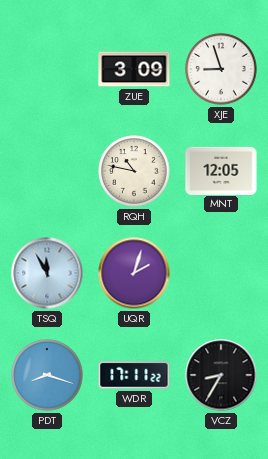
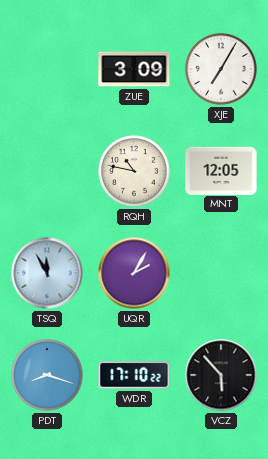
XJE: 8:57 -> 7:05 (221, 69)
UQR: 2:03 -> 2:05 (134, 273)
WDR: 17:11 -> 17:10 (134, 375)
VCZ: 8:35 -> 5:53 (221, 375)
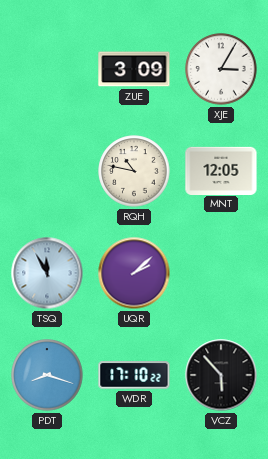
XJE: 7:05 -> 3:05 (221, 69)
UQR: 2:05 -> 2:08 (134, 273)
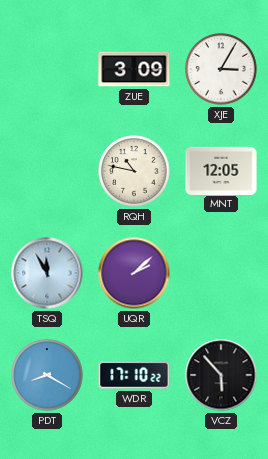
PDT: 8:18 -> 8:20 (47, 375)
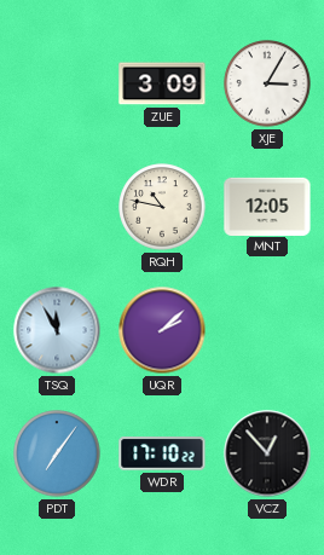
PDT: 8:20 -> 7:06 (57, 453)
VCZ: 5:53 -> 12:53 (267, 453)
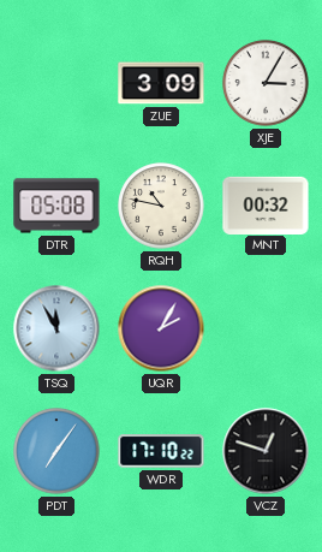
DTR: none -> 05:08 (56, 206)
MNT: 12:05 -> 00:32 (266, 204)
UQR: 2:08 -> 2:05 (161, 328)
VCZ: 12:53 -> 12:48 (266, 451)
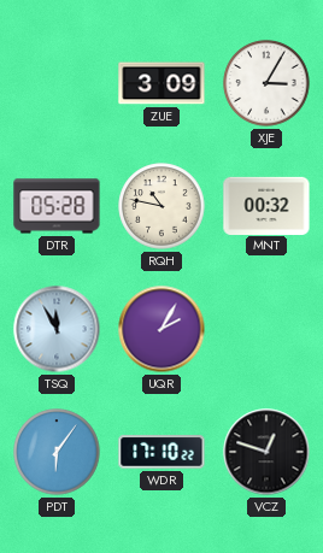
DTR: 05:08 -> 05:28 (57, 206)
PDT: 7:06 -> 6:06 (57, 452)
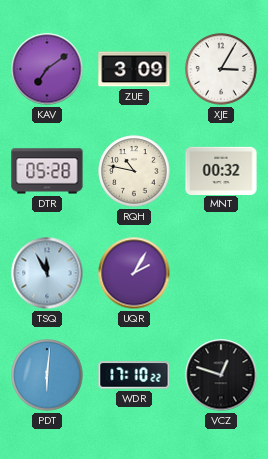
KAV: none -> 7:09 (47, 69)
PDT: 6:06 -> 6:01 (47, 375)
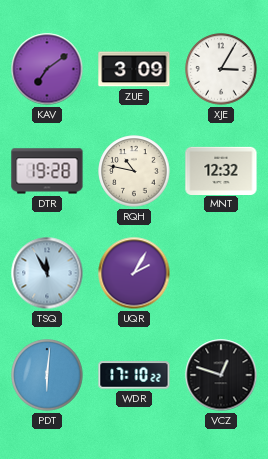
DTR: 05:28 -> 19:28 (47, 171)
MNT: 00:32 -> 12:32 (221, 170)
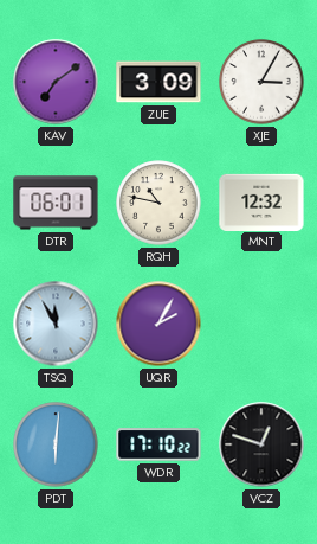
DTR: 19:28 -> 06:01 (56, 203)
